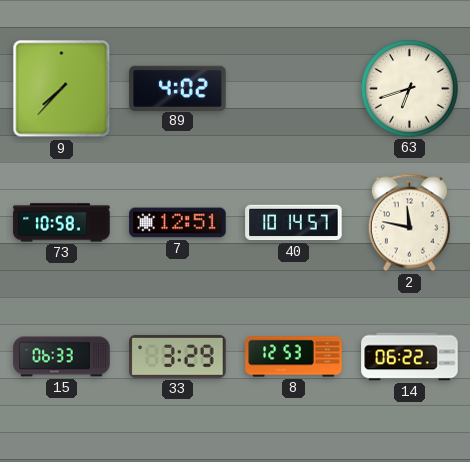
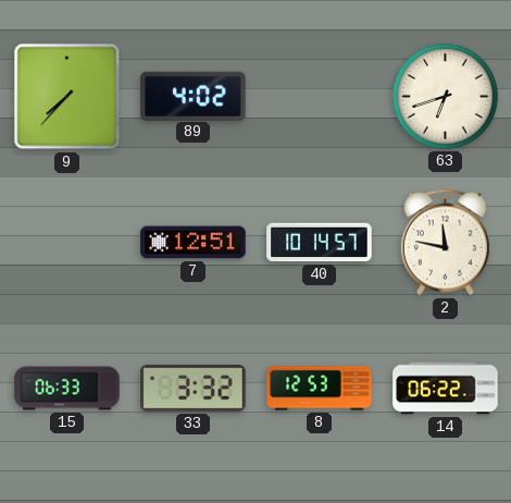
73: 10:58 -> none (62, 223)
33: 3:29 -> 3:32 (194, 388)
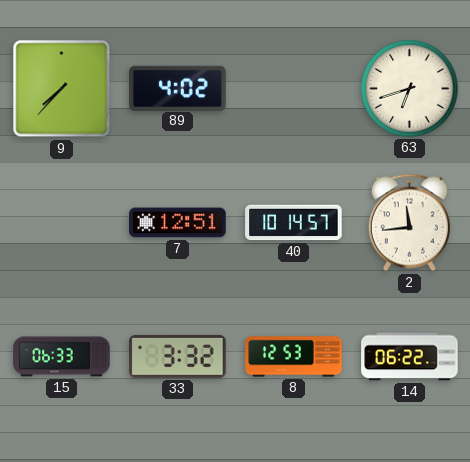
2: 11:47 -> 11:44 (409, 223)
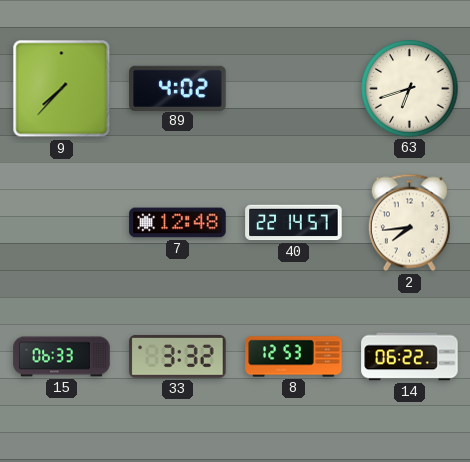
7: 12:51 -> 12:48 (178, 223)
40: 10:14 -> 22:14 (294, 223)
2: 11:44 -> 7:44 (409, 223)
